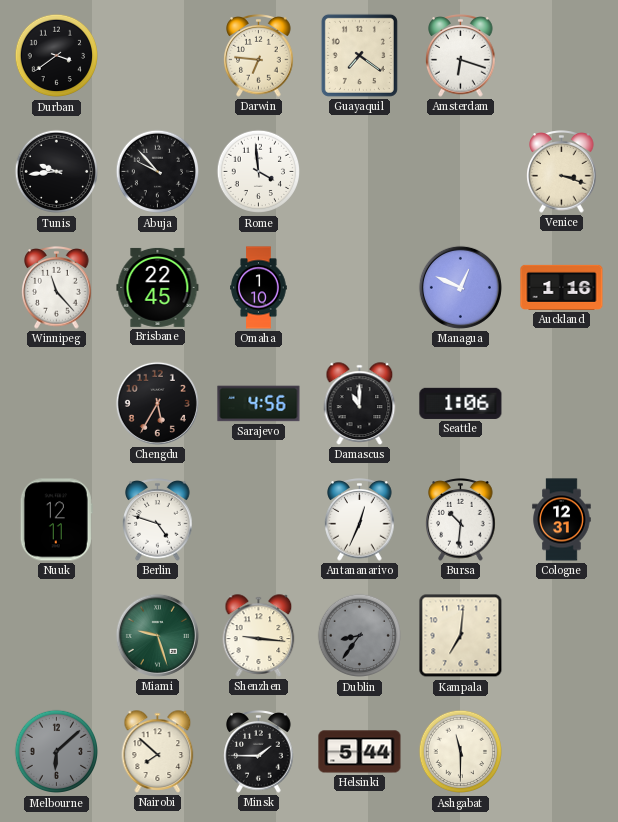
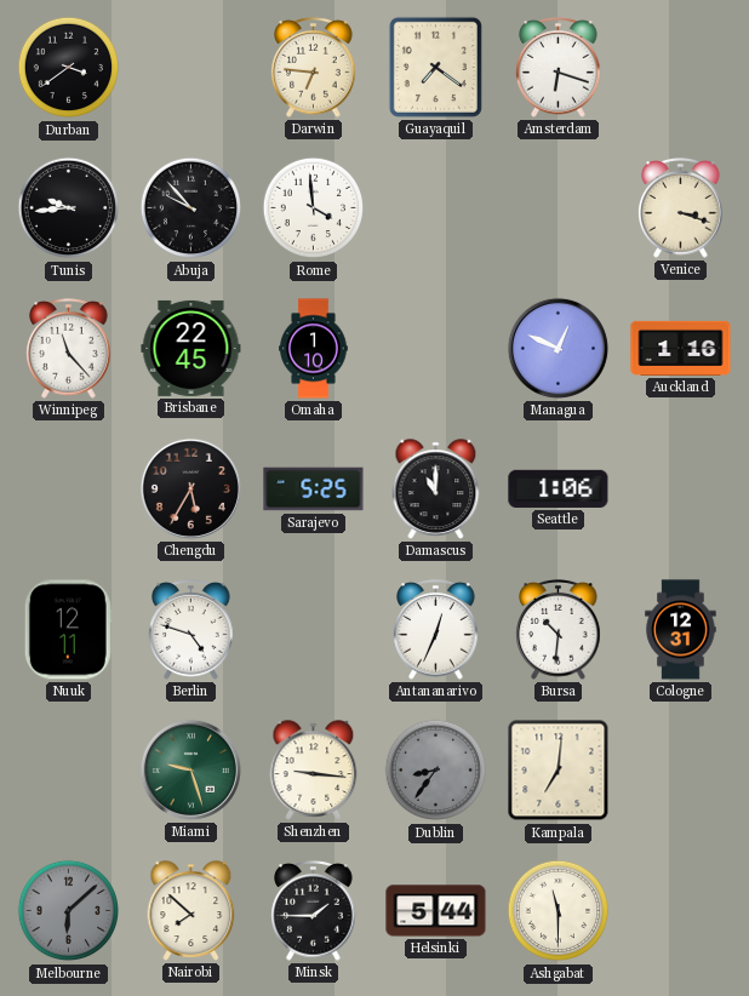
Sarajevo: 4:56 -> 5:25 (314, 490)
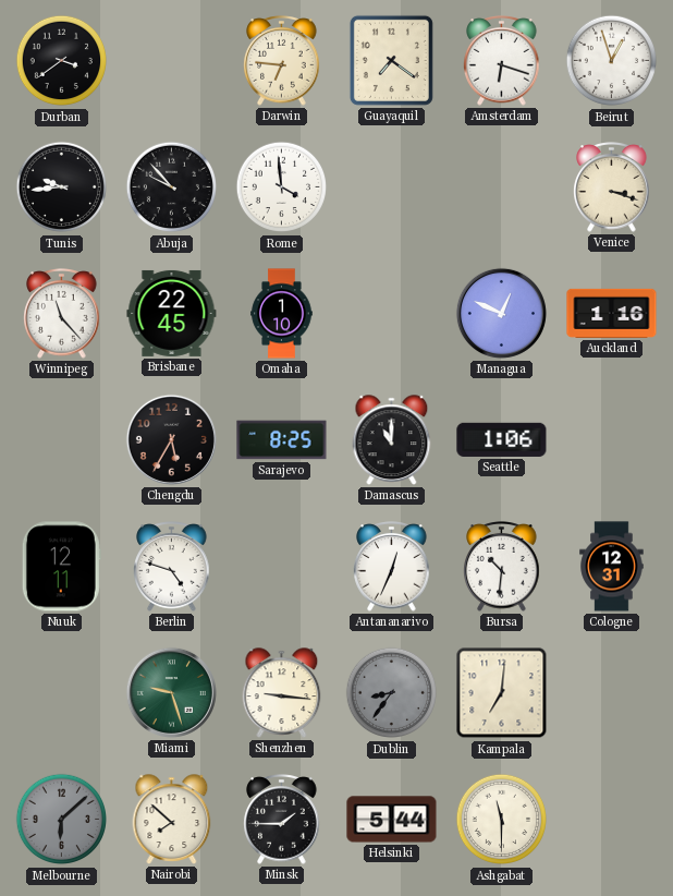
Beirut: none -> 12:57 (612, 61)
Sarajevo: 5:25 -> 8:25 (282, 440)
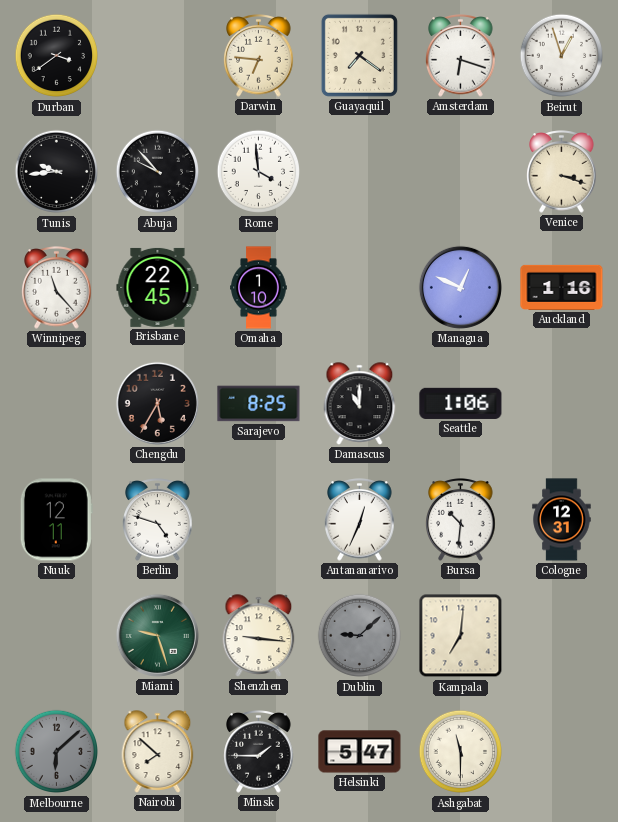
Dublin: 8:36 -> 9:08 (360, 636)
Helsinki: 5:44 -> 5:47 (360, 752)
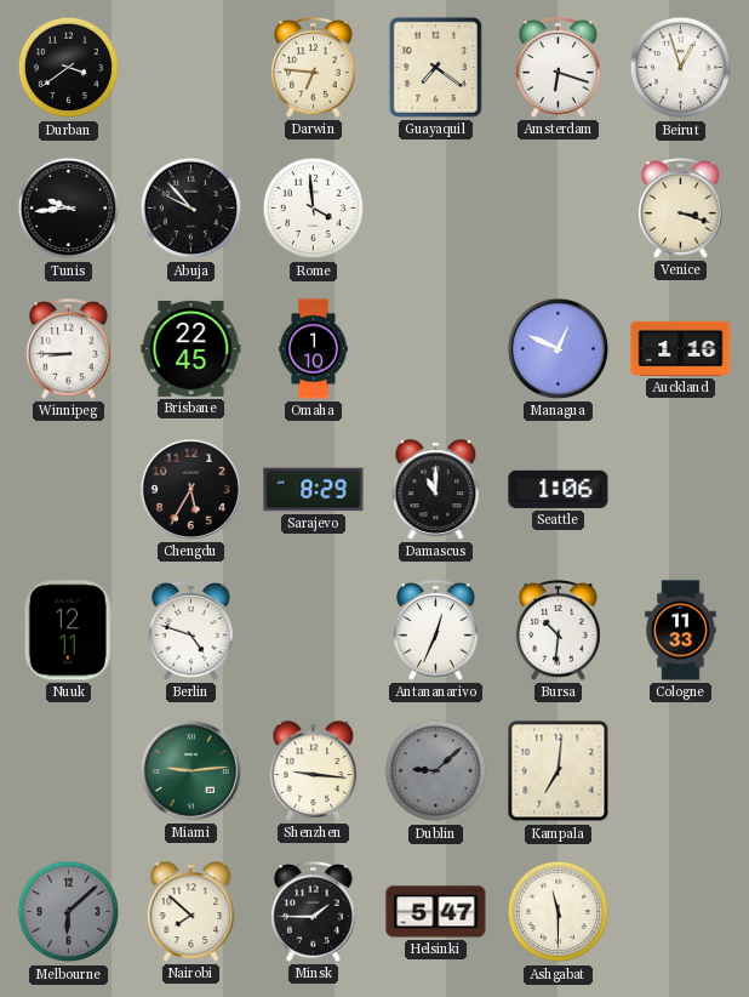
Winnipeg: 11:23 -> 8:45 (69, 349)
Sarajevo: 8:25 -> 8:29 (314, 490)
Cologne: 12:31 -> 11:33 (681, 631)
Miami: 9:27 -> 9:14 (190, 770)
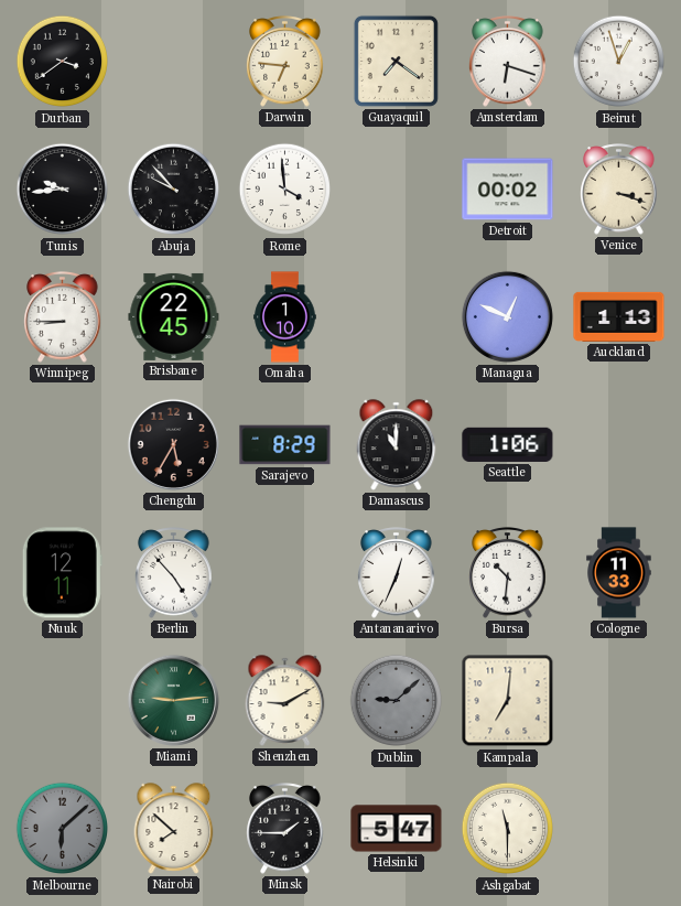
Detroit: none -> 00:02 (508, 190)
Auckland: 1:16 -> 1:13 (619, 316)
Berlin: 4:48 -> 4:53 (174, 573)
Shenzhen: 9:16 -> 9:10 (285, 701)
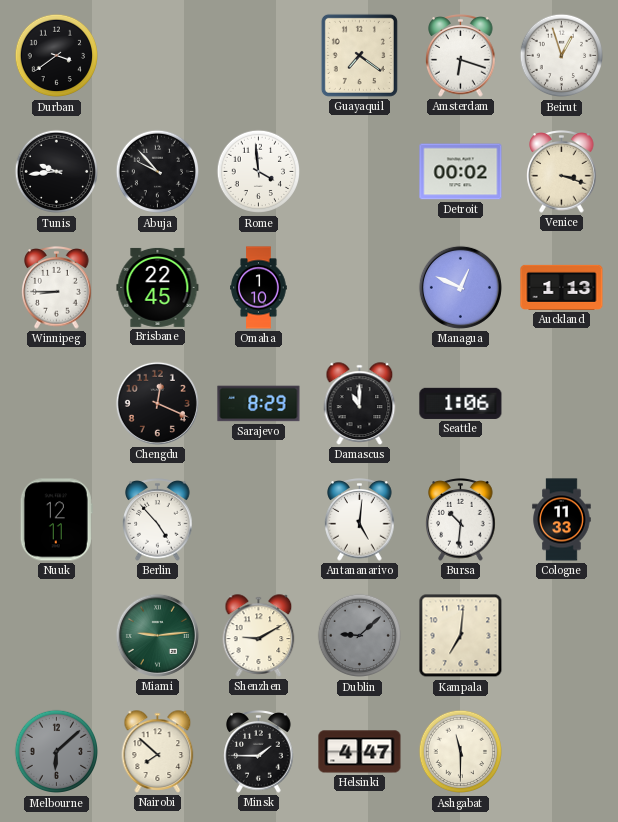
Darwin: 6:46 -> none (285, 62)
Chengdu: 5:35 -> 12:19 (157, 403)
Antananarivo: 12:34 -> 5:01 (360, 520)
Helsinki: 5:47 -> 4:47 (360, 752)
